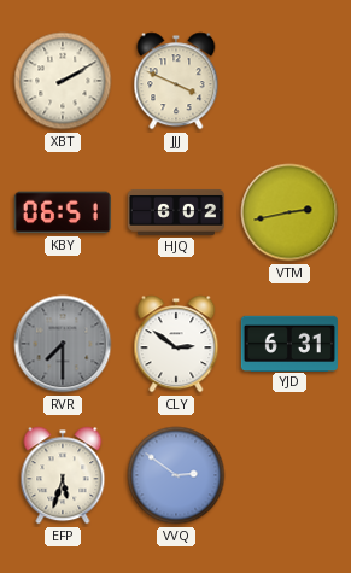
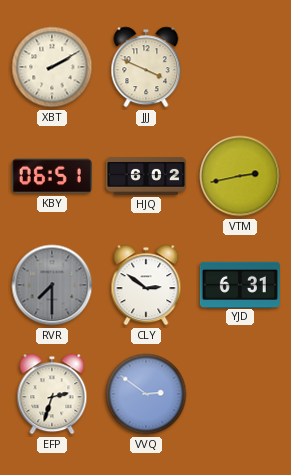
EFP: 5:33 -> 2:33 (52, 394)
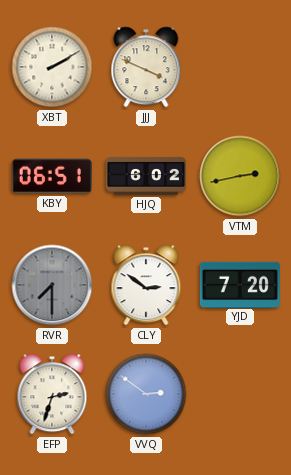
YJD: 6:31 -> 7:20 (240, 284)
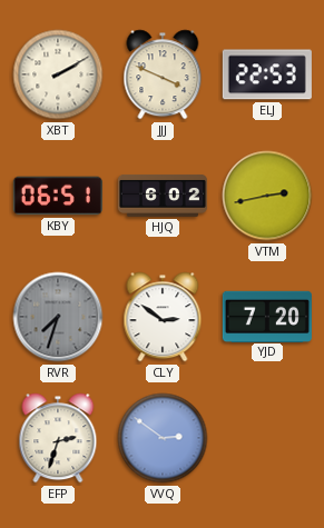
ELJ: none -> 22:53 (267, 74)
RVR: 7:30 -> 7:33 (58, 317)
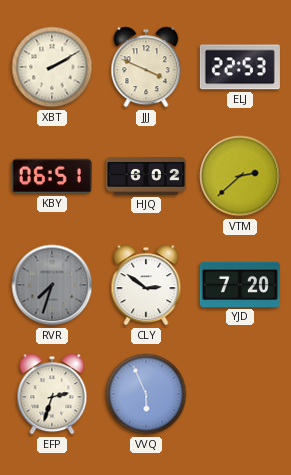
VTM: 2:43 -> 2:38 (240, 176)
VVQ: 2:51 -> 5:56 (146, 394)
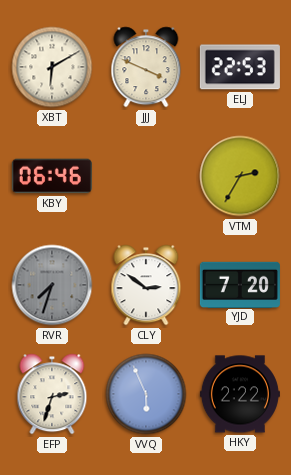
XBT: 2:10 -> 6:10 (52, 67)
KBY: 06:51 -> 06:46 (52, 176)
HJQ: 6:02 -> none (146, 176)
VTM: 2:38 -> 2:35 (240, 176)
HKY: none -> 2:22 (240, 394)
